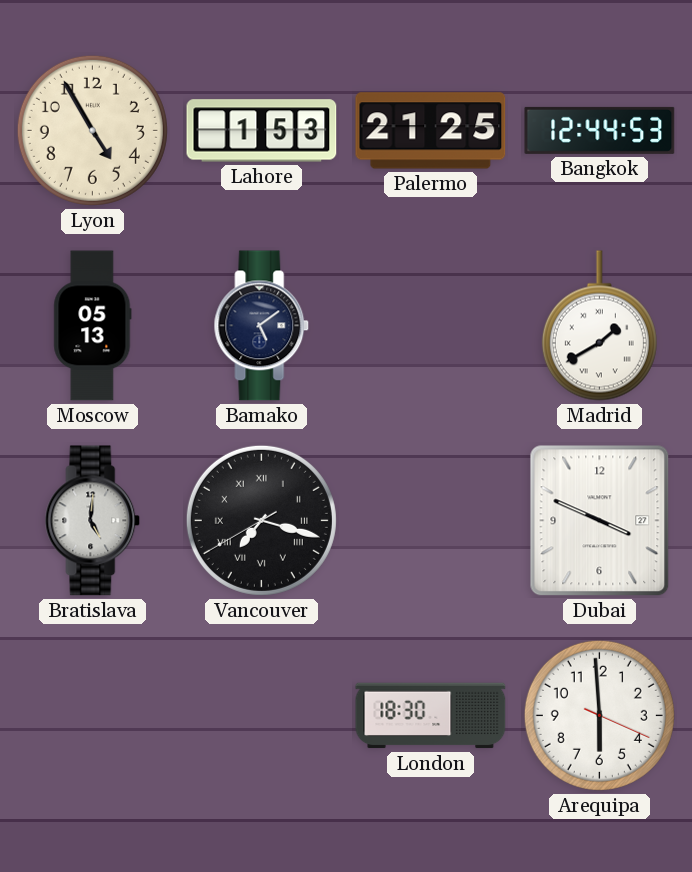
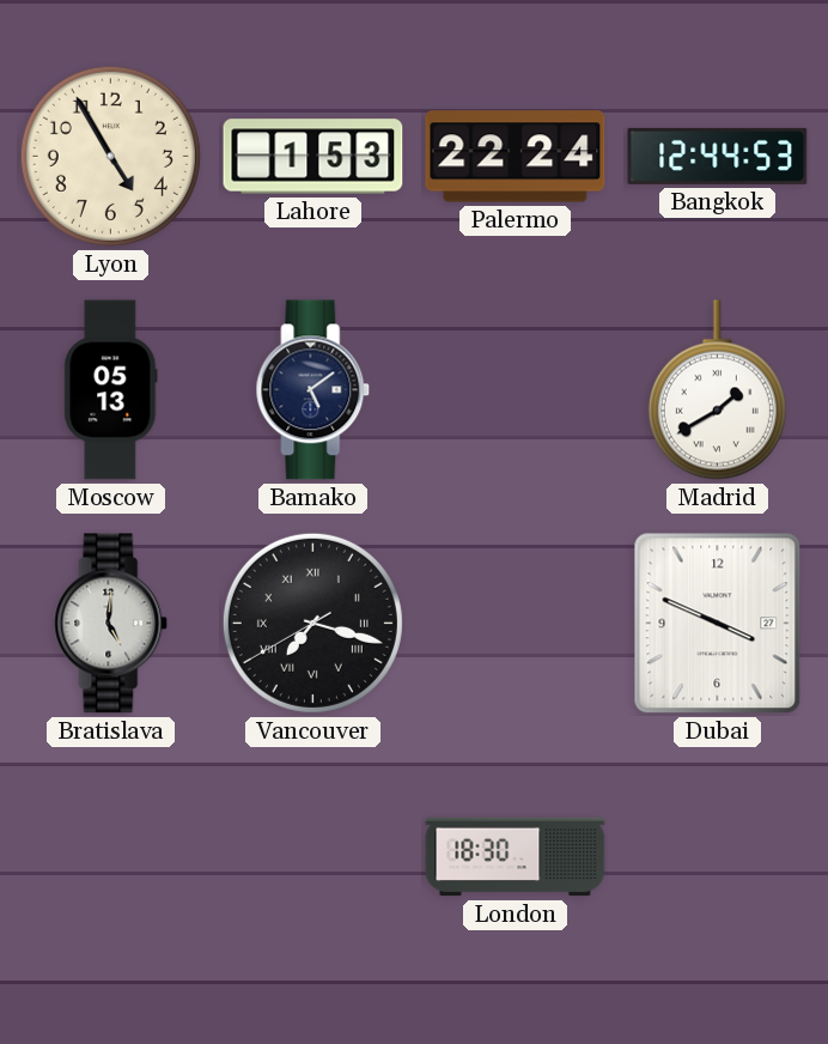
Palermo: 21:25 -> 22:24 (516, 157)
Arequipa: 5:59 -> none (599, 715)
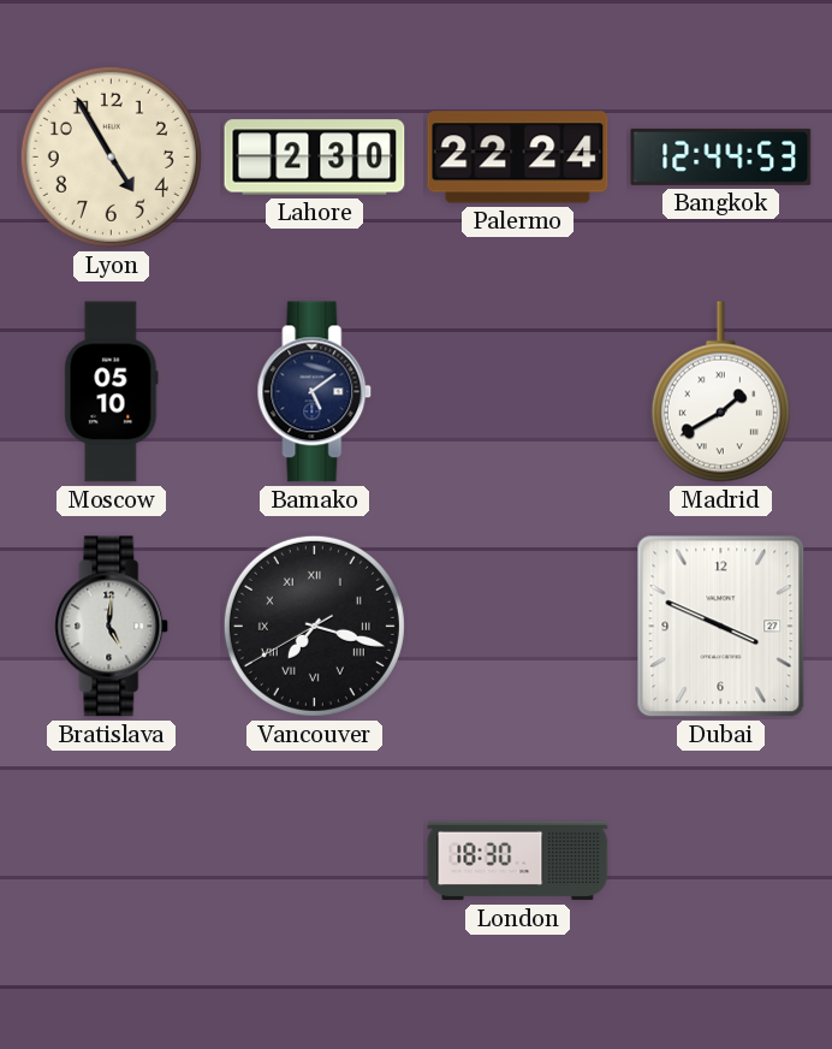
Lahore: 1:53 -> 2:30 (315, 158)
Moscow: 05:13 -> 05:10 (112, 392)
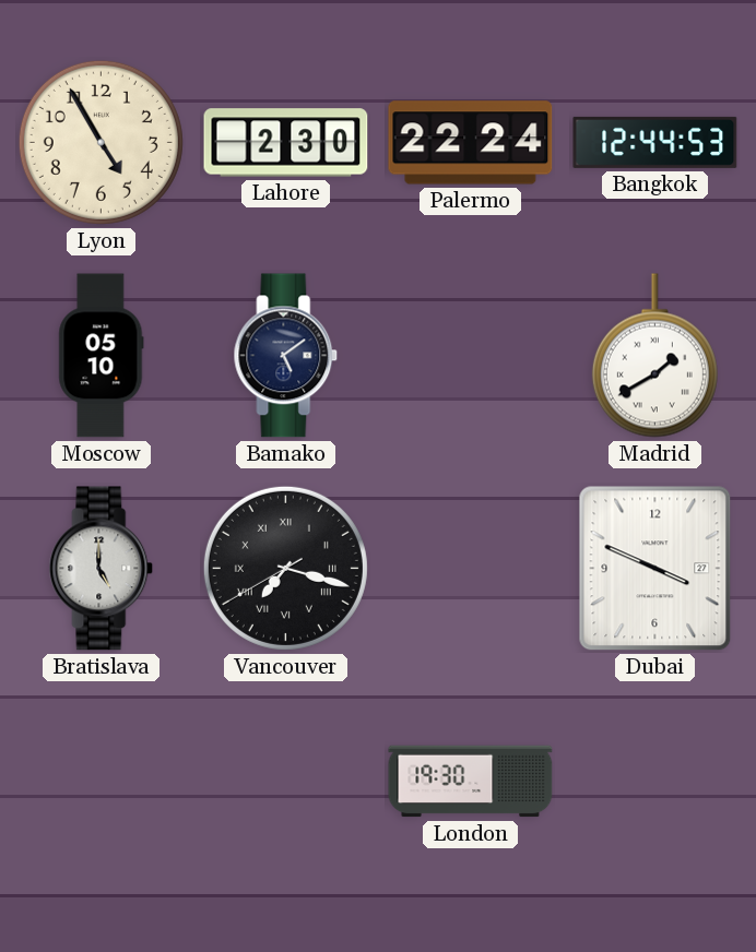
Bratislava: 5:01 -> 5:00 (102, 569)
London: 18:30 -> 19:30 (471, 782)
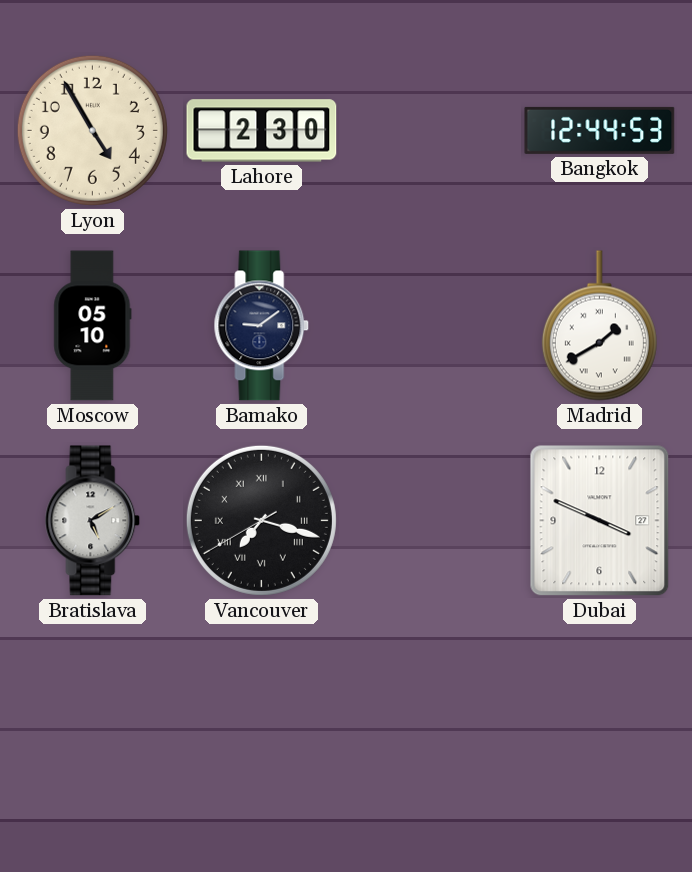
Palermo: 22:24 -> none (471, 143)
Bamako: 5:09 -> 9:09 (262, 326)
Bratislava: 5:00 -> 5:10 (93, 521)
London: 19:30 -> none (471, 782)
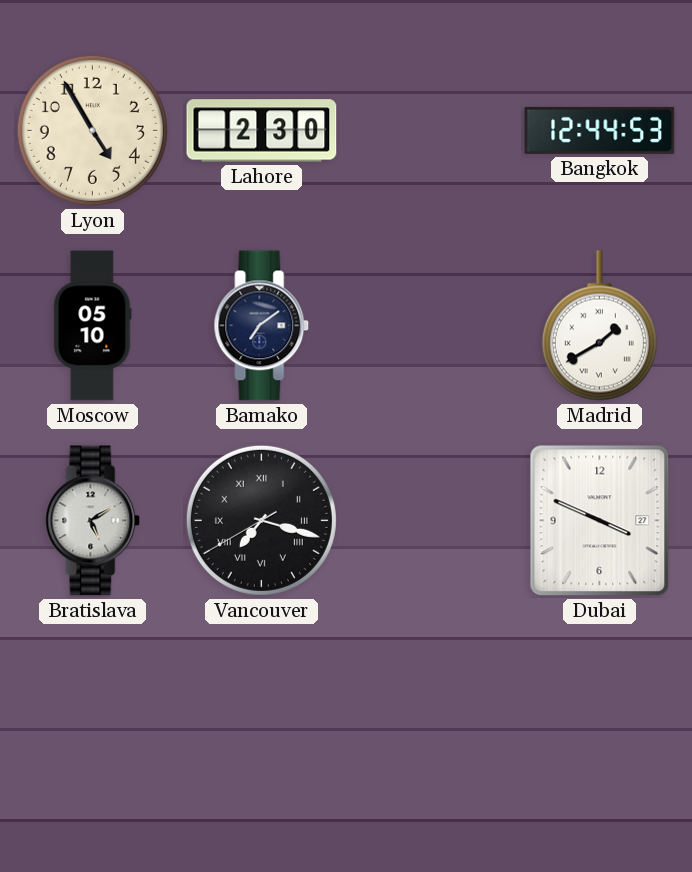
Bamako: 9:09 -> 7:09 (262, 326)
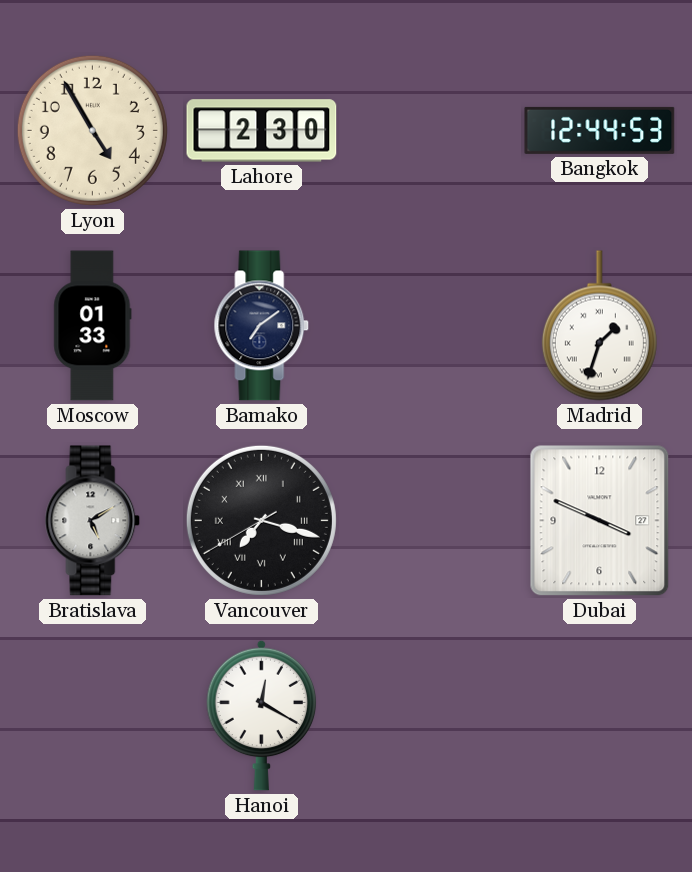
Moscow: 05:10 -> 01:33 (93, 326)
Madrid: 1:40 -> 1:33 (599, 326)
Hanoi: none -> 12:20 (262, 715)
